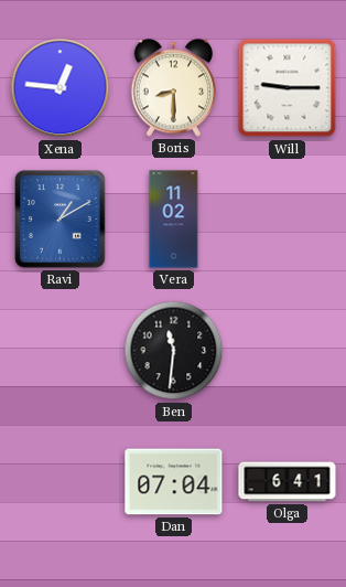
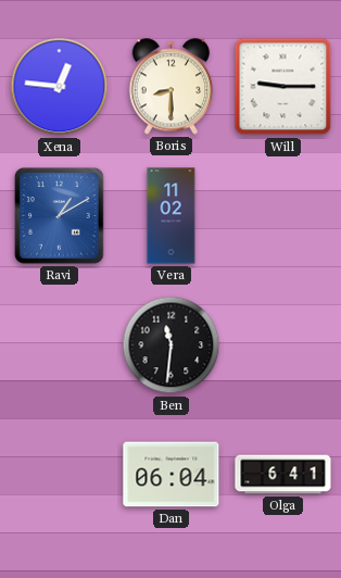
Dan: 07:04 -> 06:04 (172, 475)
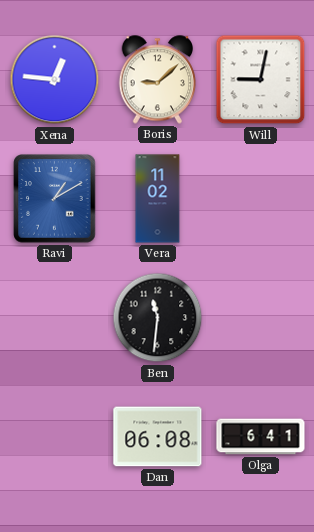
Boris: 8:30 -> 9:08 (158, 80)
Will: 9:15 -> 9:02 (261, 80)
Dan: 06:04 -> 06:08 (158, 437)
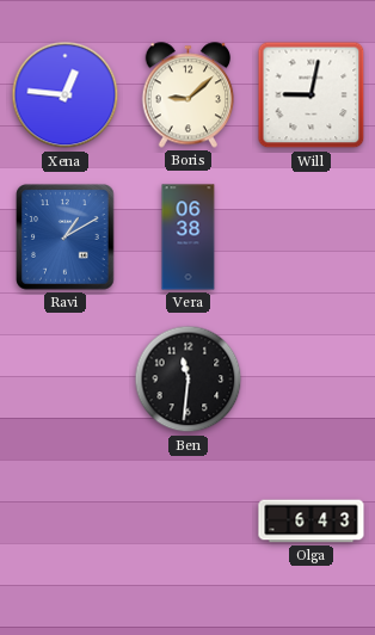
Vera: 11:02 -> 06:38 (189, 238)
Dan: 06:08 -> none (158, 437)
Olga: 6:41 -> 6:43 (312, 522)
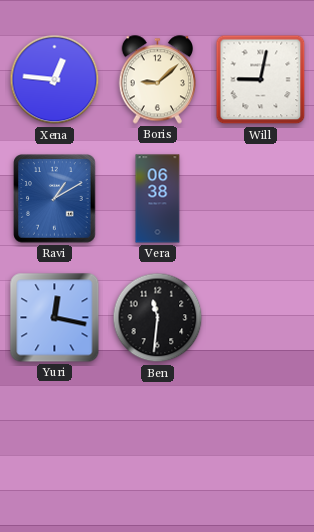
Yuri: none -> 12:17 (55, 318)
Olga: 6:43 -> none (312, 522)
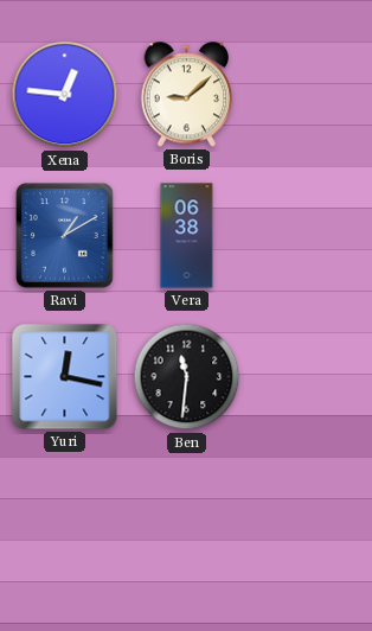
Will: 9:02 -> none (261, 80)
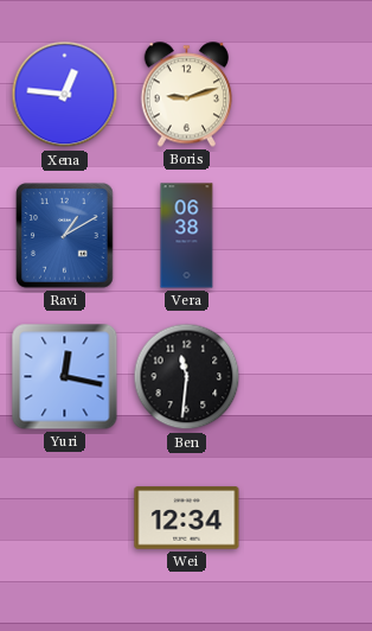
Boris: 9:08 -> 9:12 (187, 95)
Wei: none -> 12:34 (187, 518)
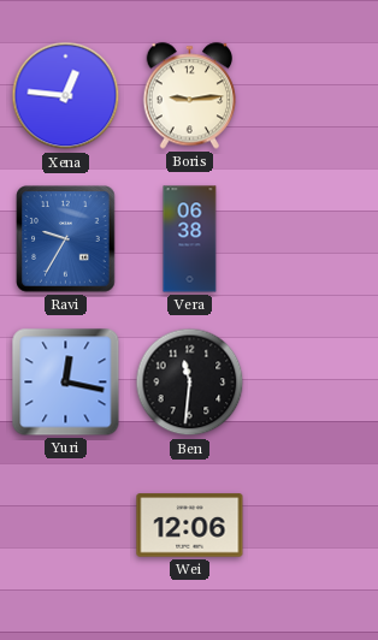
Boris: 9:12 -> 9:14 (190, 96)
Ravi: 1:10 -> 9:35 (66, 239)
Wei: 12:34 -> 12:06 (190, 526)
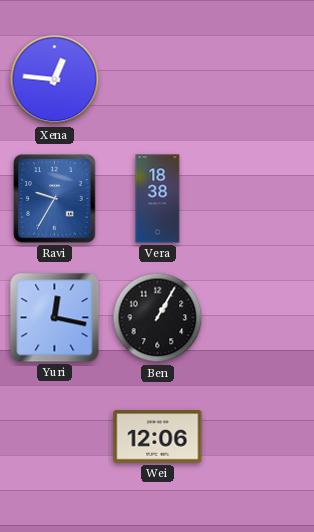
Boris: 9:14 -> none (190, 96)
Vera: 06:38 -> 18:38 (158, 199)
Ben: 11:31 -> 1:05 (158, 318)
